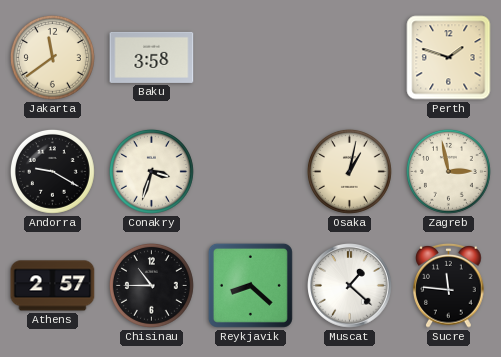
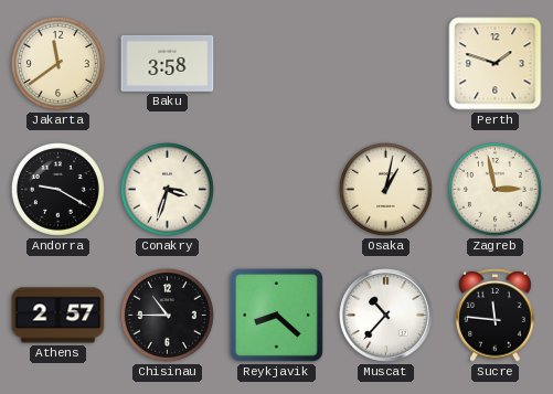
Muscat: 1:22 -> 10:37 (386, 316)
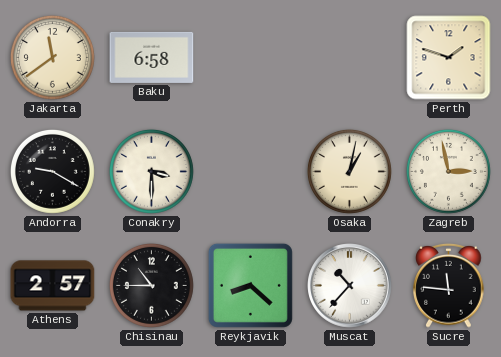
Baku: 3:58 -> 6:58 (152, 57)
Conakry: 3:33 -> 3:30 (151, 171)
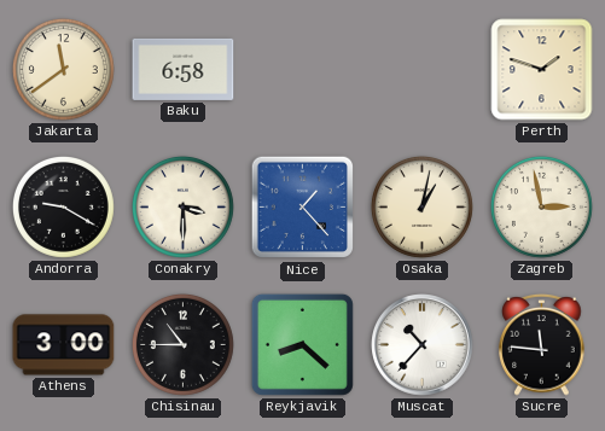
Nice: none -> 1:23 (303, 208)
Athens: 2:57 -> 3:00 (64, 345)
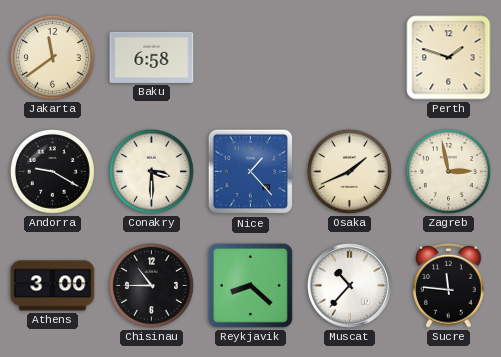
Osaka: 1:02 -> 1:41 (349, 171)
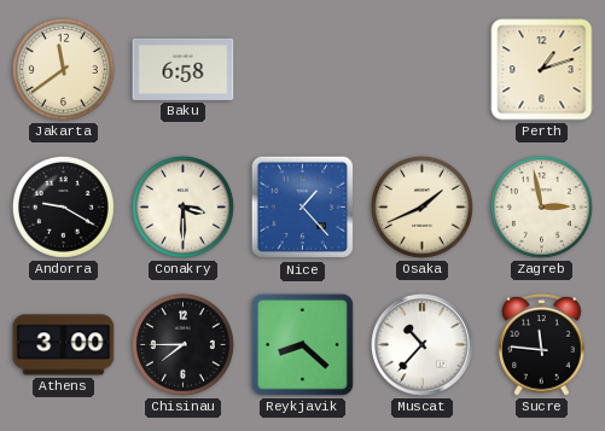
Perth: 1:48 -> 1:12 (542, 70)
Chisinau: 10:45 -> 7:45 (182, 344)
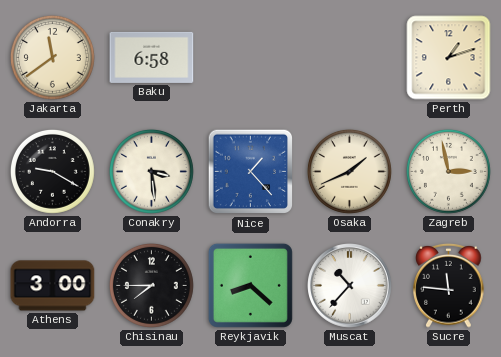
Conakry: 3:30 -> 3:29 (151, 171)
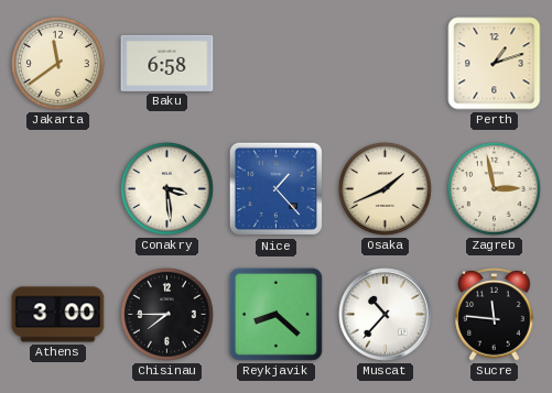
Andorra: 9:20 -> none (52, 171)
